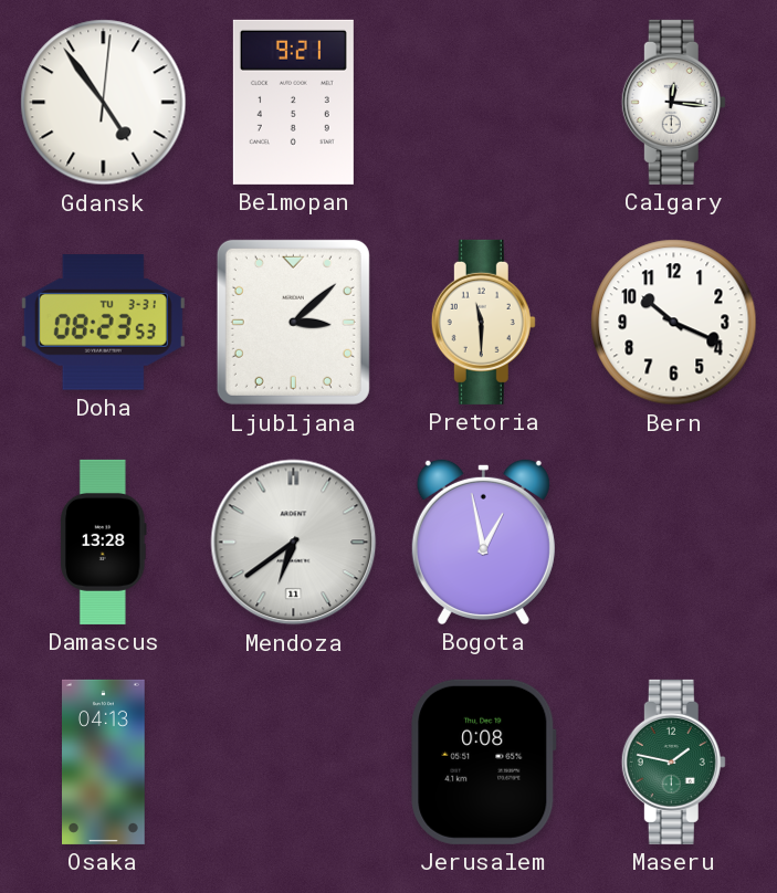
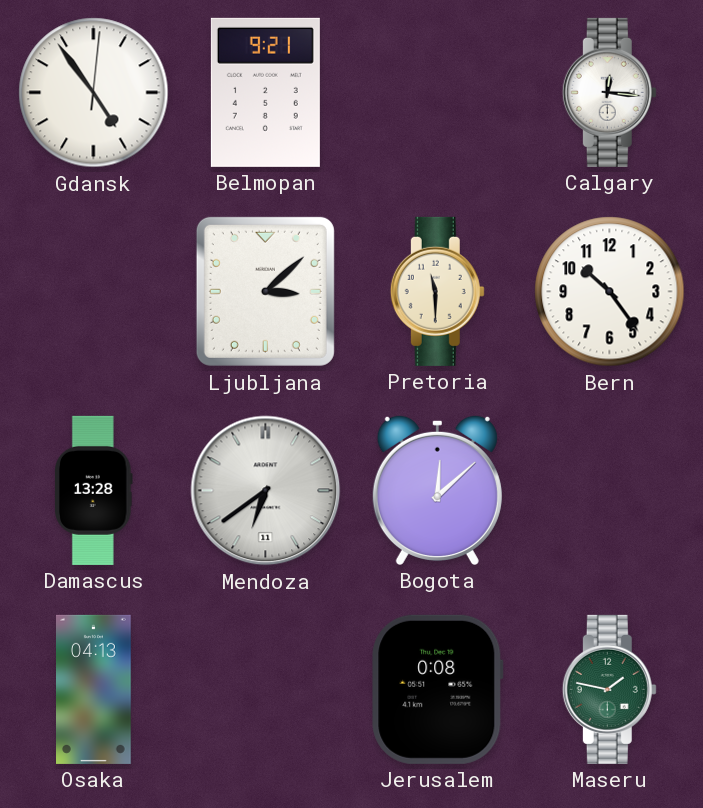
Doha: 08:23 -> none (103, 323)
Bern: 10:19 -> 10:24 (610, 292)
Bogota: 12:58 -> 12:08 (437, 490)
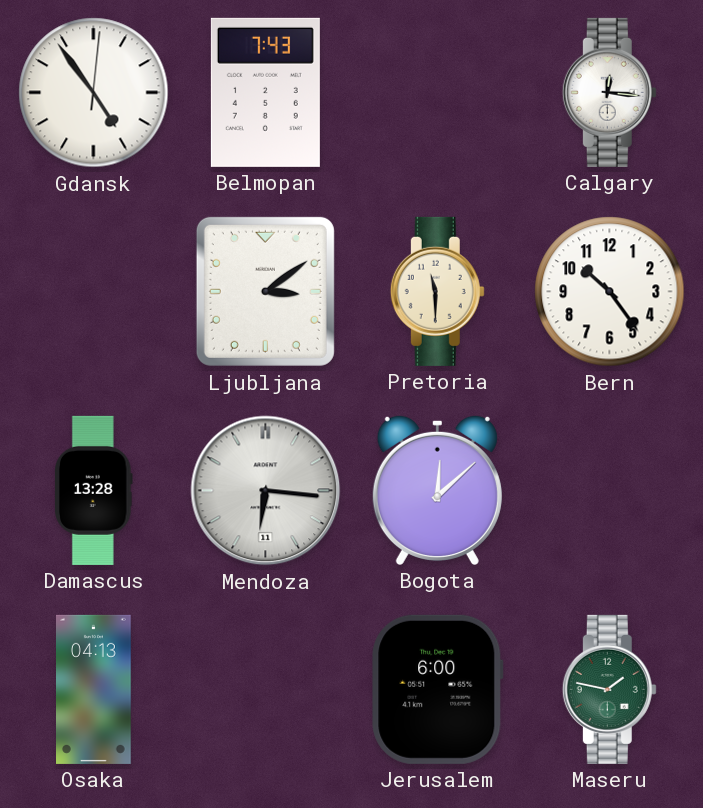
Belmopan: 9:21 -> 7:43 (265, 92)
Ljubljana: 3:08 -> 3:09 (265, 291)
Mendoza: 6:39 -> 6:16 (266, 491)
Jerusalem: 0:08 -> 6:00 (438, 689)
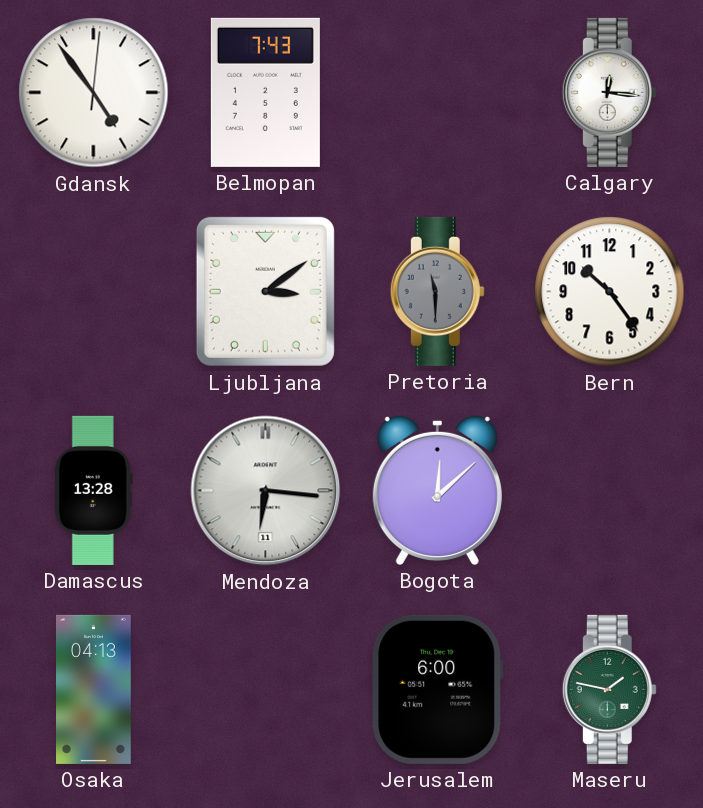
Pretoria dial: cream -> grey (437, 291)
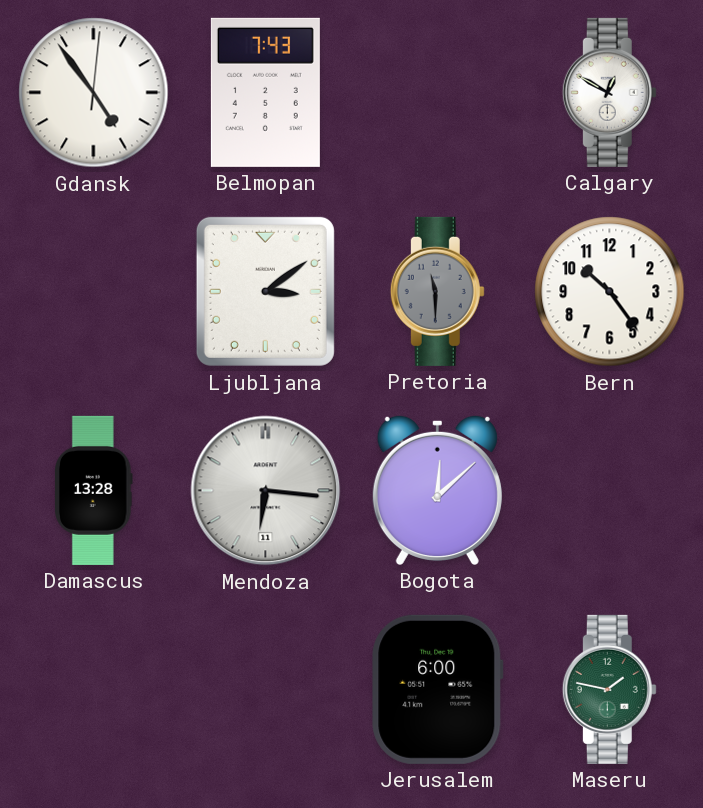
Calgary: 12:16 -> 12:50 (609, 92)
Osaka: 04:13 -> none (94, 689)
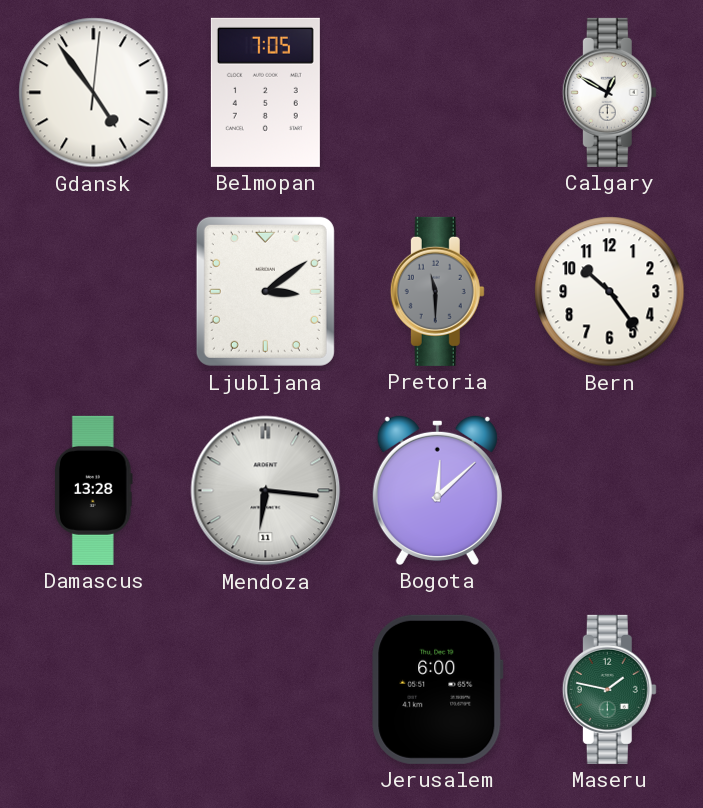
Belmopan: 7:43 -> 7:05 (265, 92)
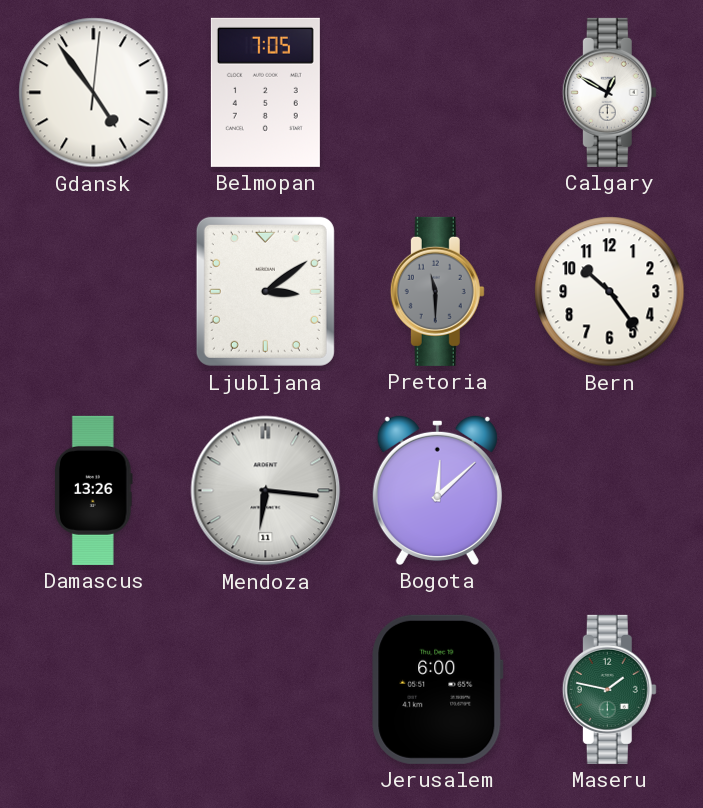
Damascus: 13:28 -> 13:26 (94, 490)
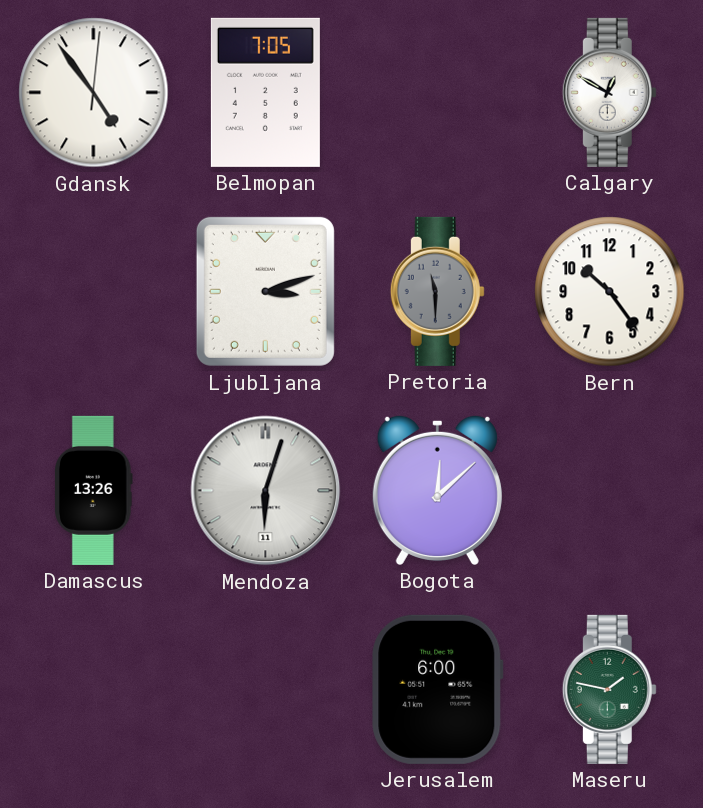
Ljubljana: 3:09 -> 3:12 (265, 291)
Mendoza: 6:16 -> 6:03 (266, 491)
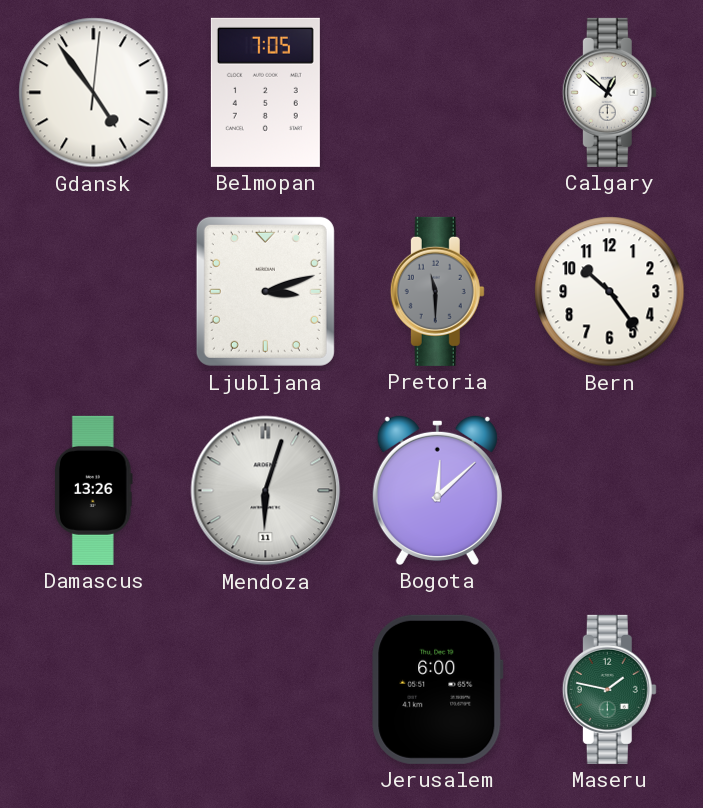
Calgary: 12:50 -> 12:52 (609, 92)
